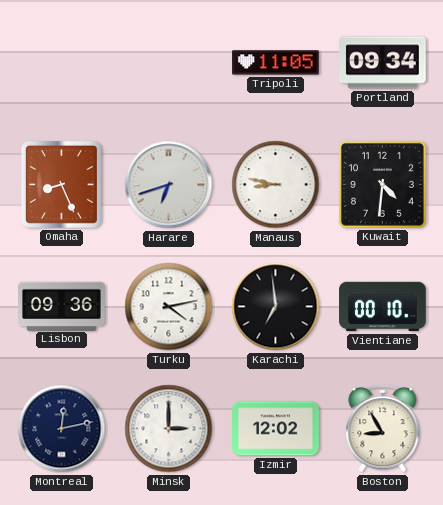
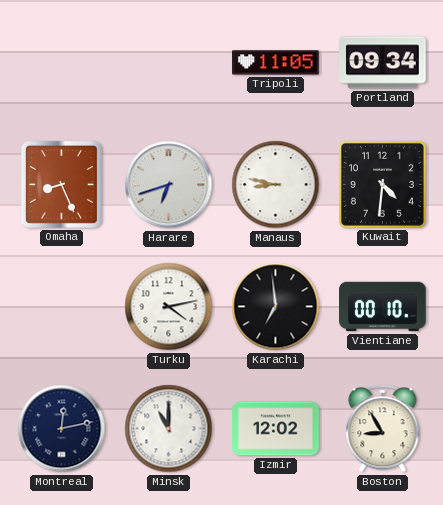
Lisbon: 09:36 -> none (62, 306)
Minsk: 3:00 -> 11:00 (169, 429)
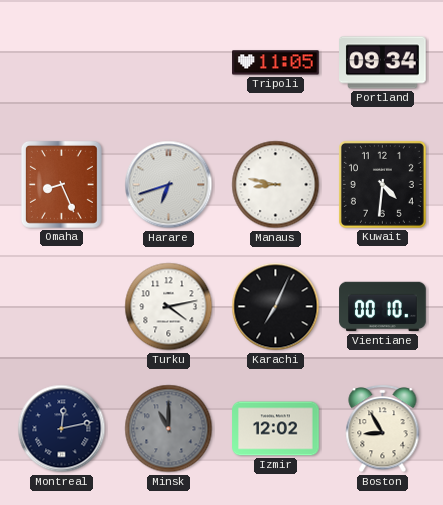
Karachi: 6:59 -> 7:04 (276, 307)
Minsk dial: white -> grey (169, 429)
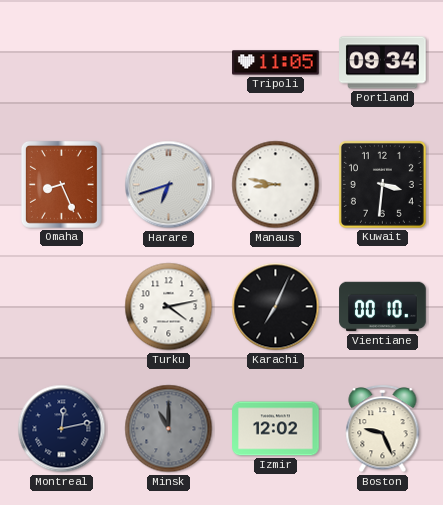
Kuwait: 4:31 -> 3:31 (382, 184)
Boston: 8:55 -> 9:26 (383, 429)
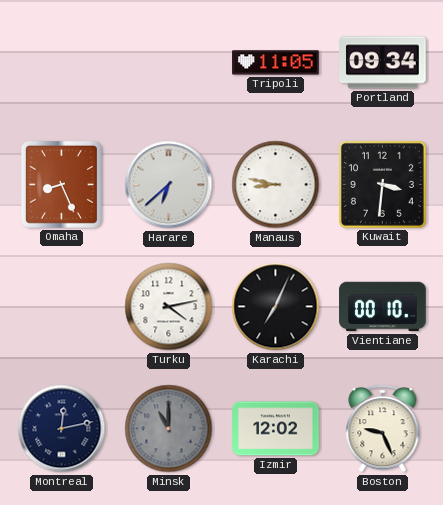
Harare: 6:42 -> 6:38 (169, 185)
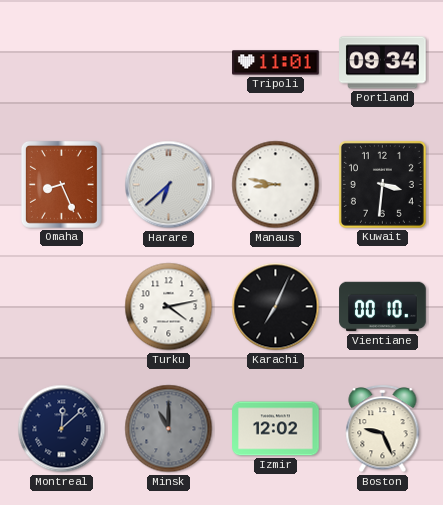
Tripoli: 11:05 -> 11:01 (276, 63)
Montreal: 12:13 -> 12:08 (62, 429)
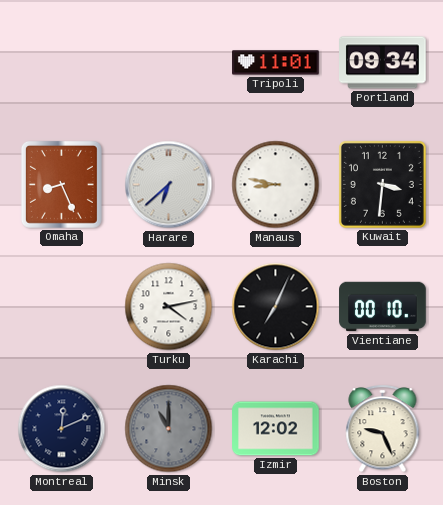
Montreal: 12:08 -> 12:11 (62, 429)
